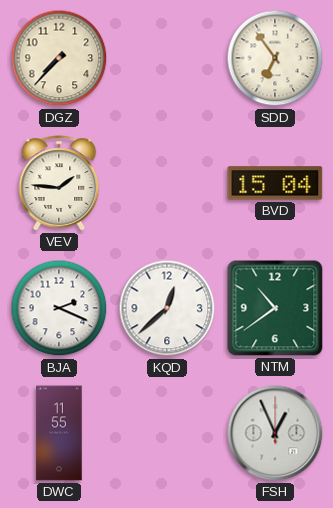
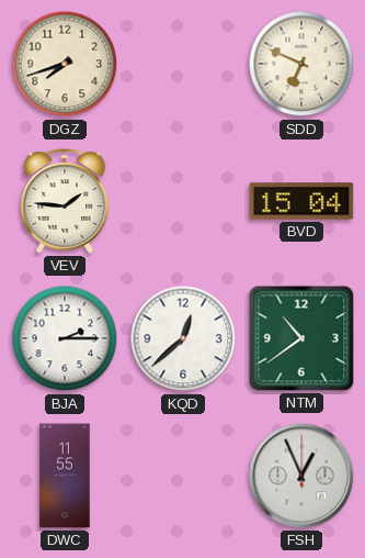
DGZ: 7:37 -> 7:42 (65, 64)
SDD: 6:54 -> 6:49 (301, 64)
BJA: 2:19 -> 2:15 (65, 338)
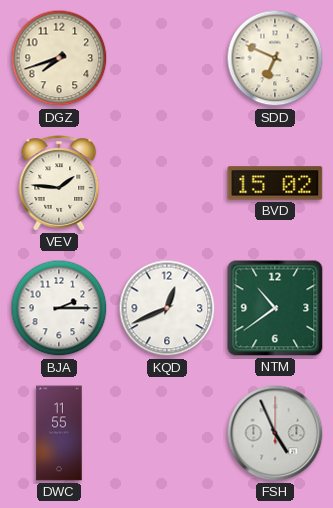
BVD: 15:04 -> 15:02 (275, 183)
KQD: 12:38 -> 12:41 (167, 308)
FSH: 12:56 -> 4:56 (275, 433)
